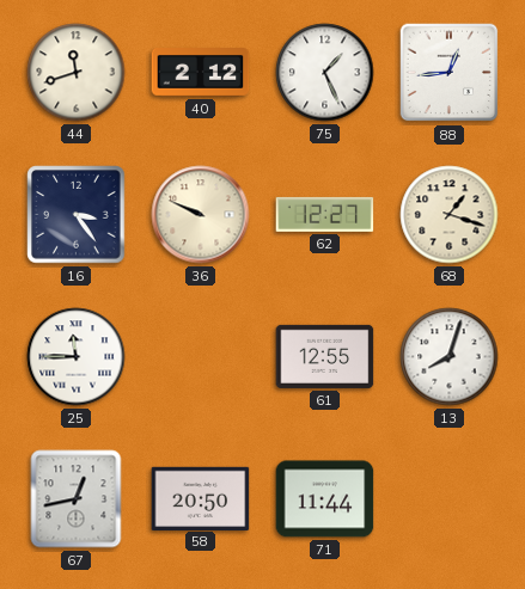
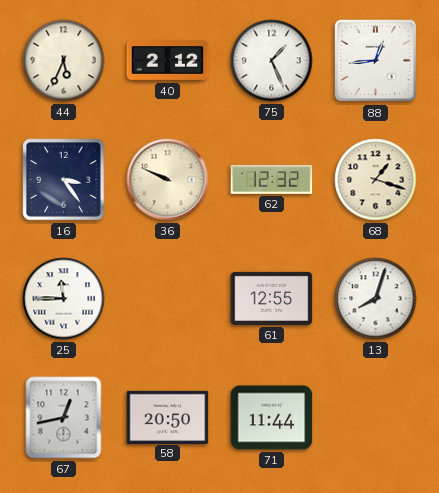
44: 11:42 -> 5:34 (64, 61)
62: 12:27 -> 12:32 (272, 179)
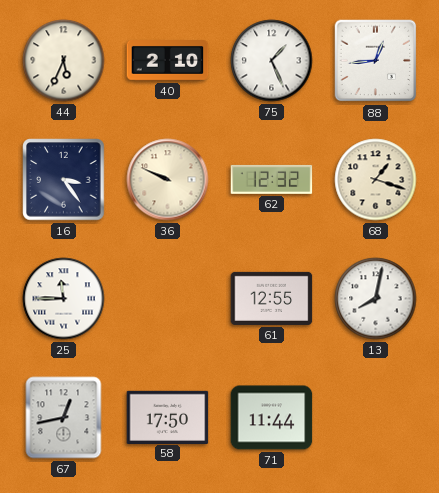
40: 2:12 -> 2:10 (168, 61)
13: 8:03 -> 8:02 (376, 299)
58: 20:50 -> 17:50 (168, 417)
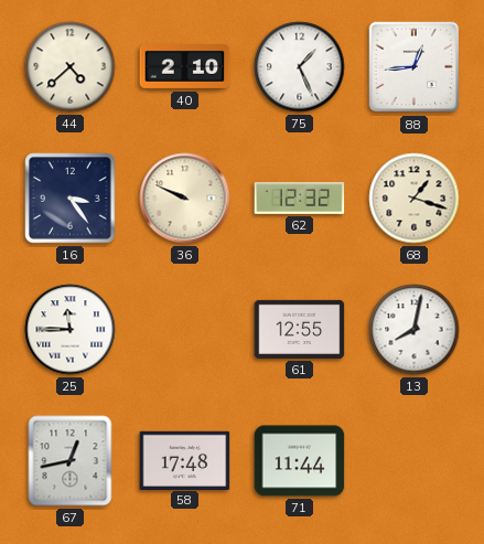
44: 5:34 -> 4:38 (71, 67)
58: 17:50 -> 17:48 (185, 460)
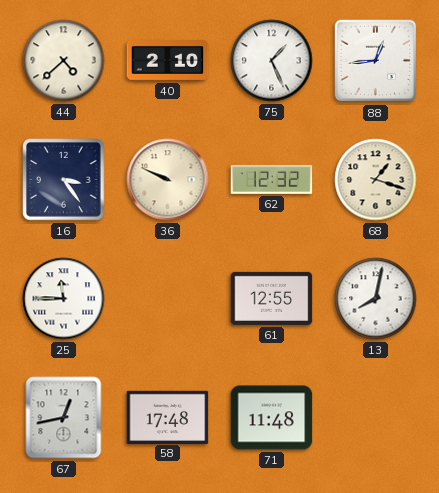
71: 11:44 -> 11:48 (272, 418)
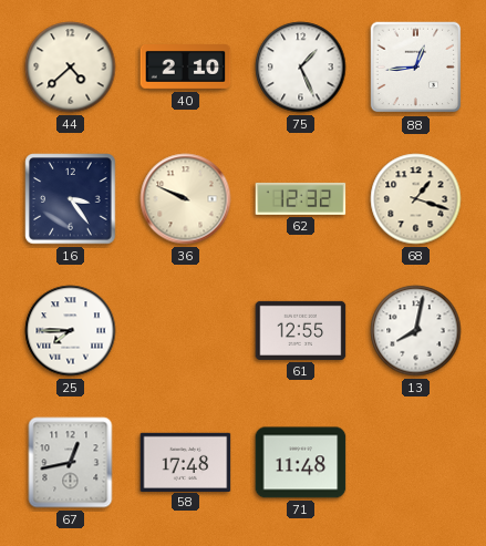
25: 11:45 -> 7:45 (71, 331)
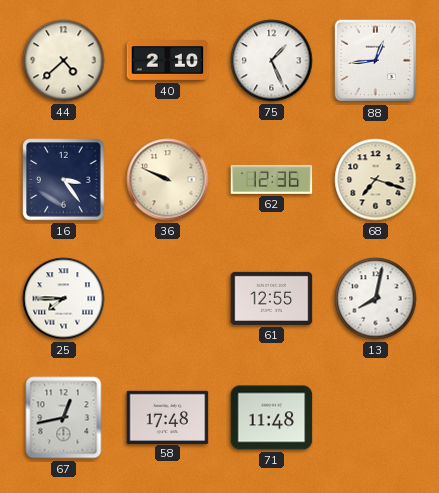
62: 12:32 -> 12:36 (272, 179)
68: 1:18 -> 7:18 (376, 180)
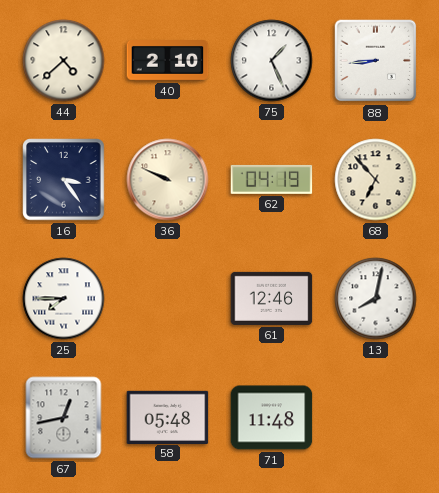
88: 12:44 -> 8:44 (376, 61)
62: 12:36 -> 04:19 (272, 179)
68: 7:18 -> 6:53 (376, 180)
61: 12:55 -> 12:46 (272, 298)
58: 17:48 -> 05:48 (168, 417)
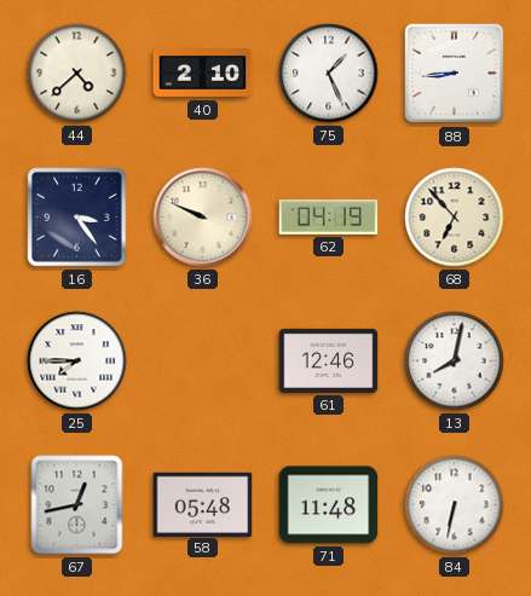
84: none -> 6:32 (455, 505)
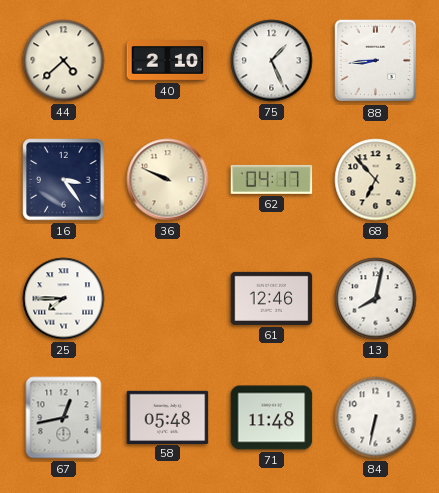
62: 04:19 -> 04:17 (272, 179)
